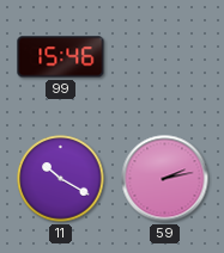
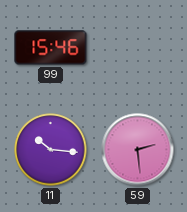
11: 10:20 -> 10:16 (51, 150)
59: 2:13 -> 2:29 (138, 150)
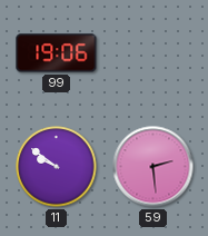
99: 15:46 -> 19:06 (57, 53)
11: 10:16 -> 9:51 (57, 167)
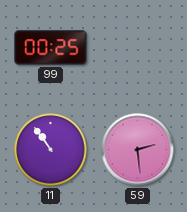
99: 19:06 -> 00:25 (51, 48)
11: 9:51 -> 10:54 (51, 150)
